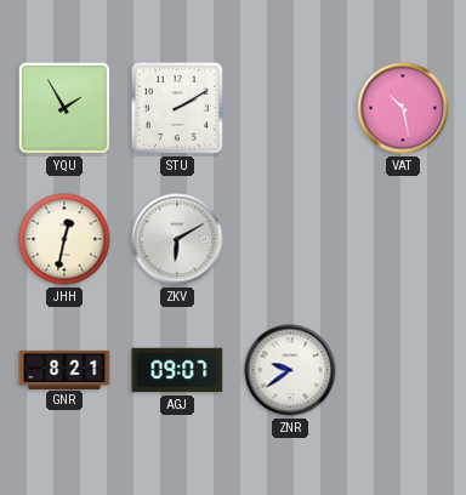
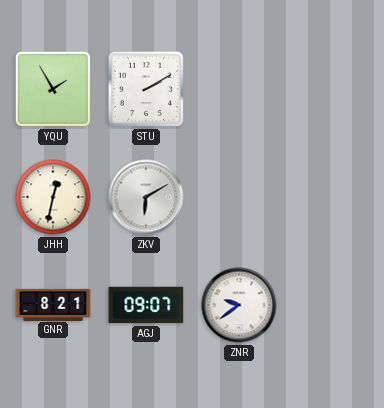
VAT: 10:28 -> none (403, 108)
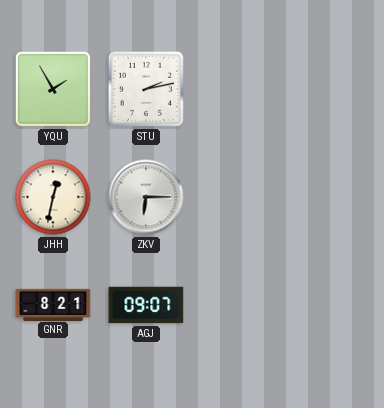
STU: 2:10 -> 2:13 (146, 89)
ZKV: 6:10 -> 6:15 (146, 197)
ZNR: 9:39 -> none (239, 305)
